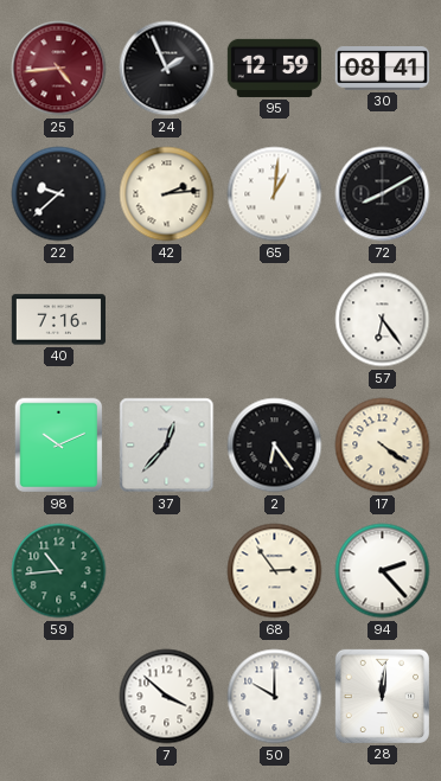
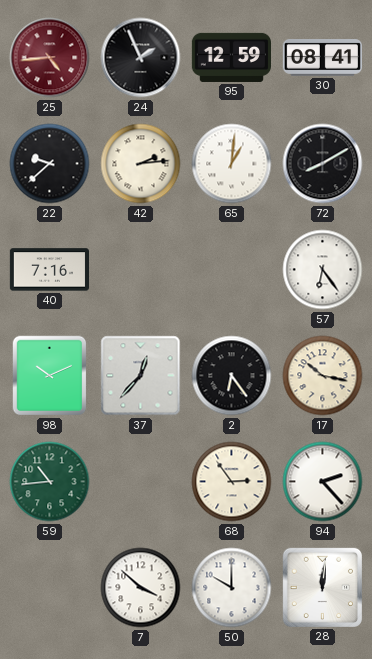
17: 4:21 -> 10:17 (323, 376)
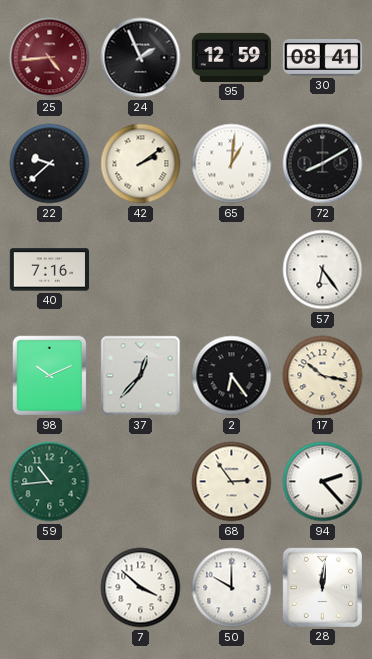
42: 2:14 -> 2:09 (141, 164)
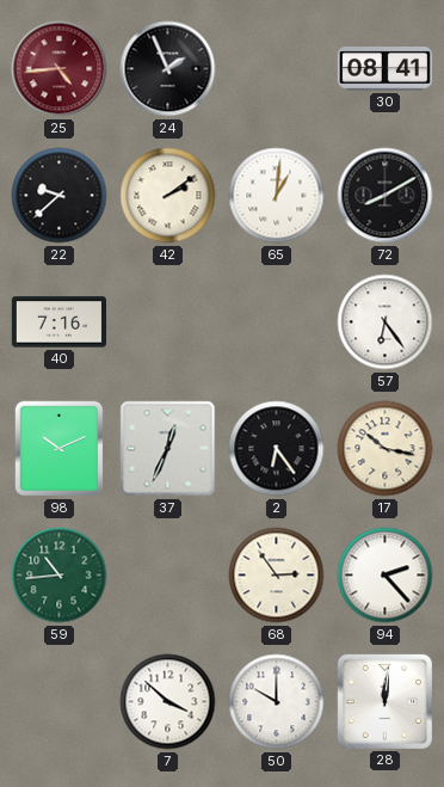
95: 12:59 -> none (231, 57)
37: 12:37 -> 12:34 (168, 449)
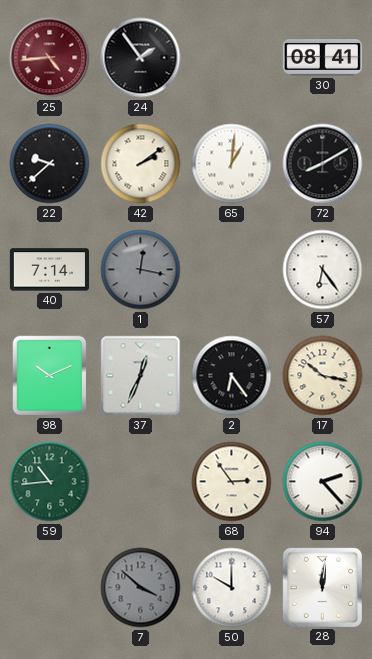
24: 1:56 -> 1:54 (141, 58)
40: 7:16 -> 7:14 (49, 270)
1: none -> 12:17 (141, 270)
7 dial: white -> grey (141, 588)
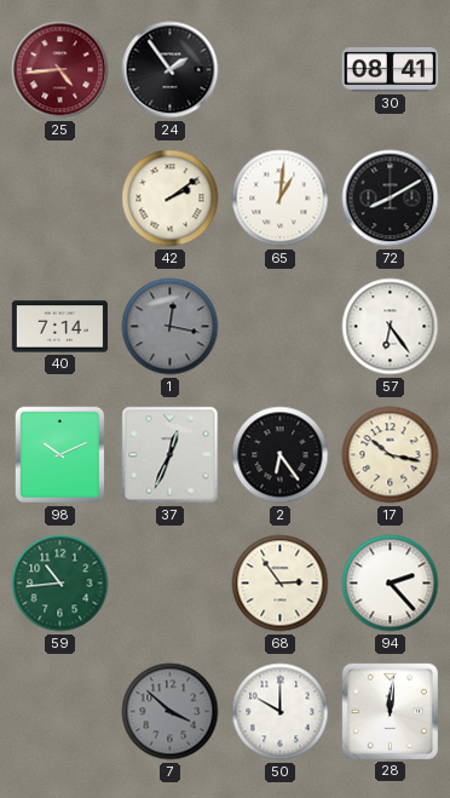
22: 9:38 -> none (50, 164)
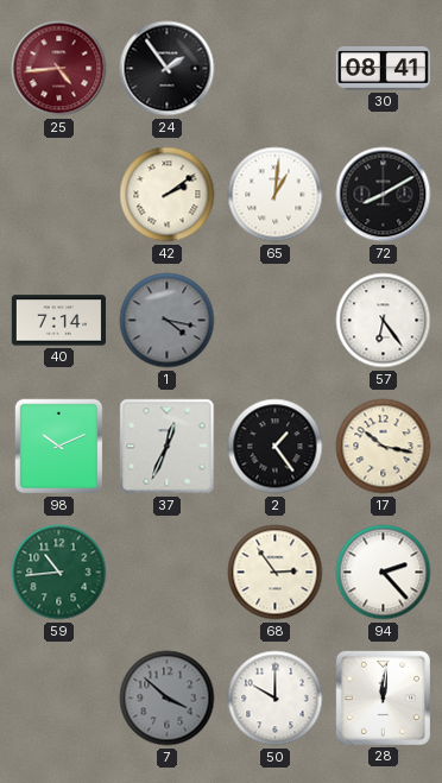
1: 12:17 -> 4:17 (168, 321)
2: 6:24 -> 1:24 (276, 447)
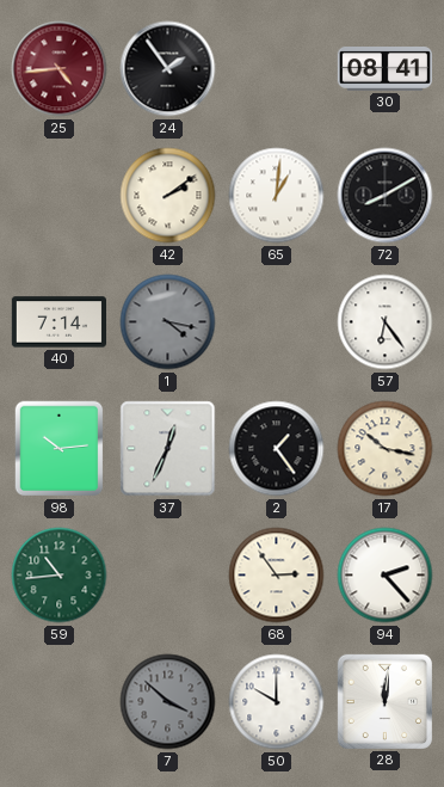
98: 10:11 -> 10:14 (60, 449)
